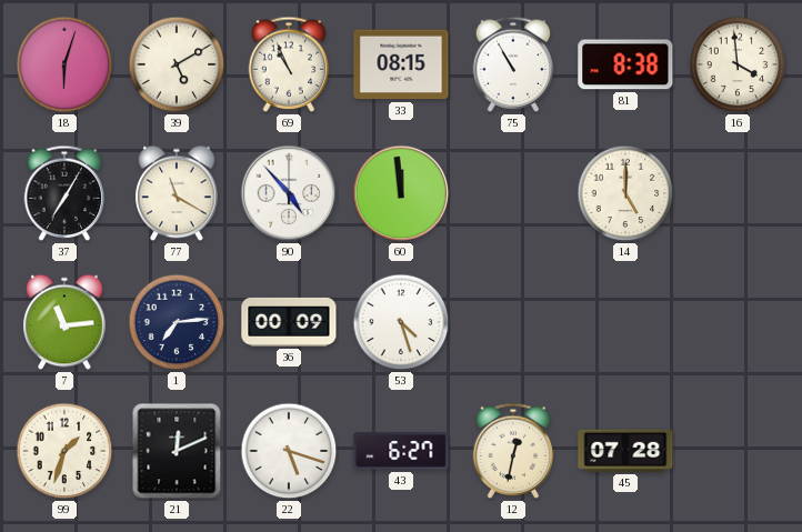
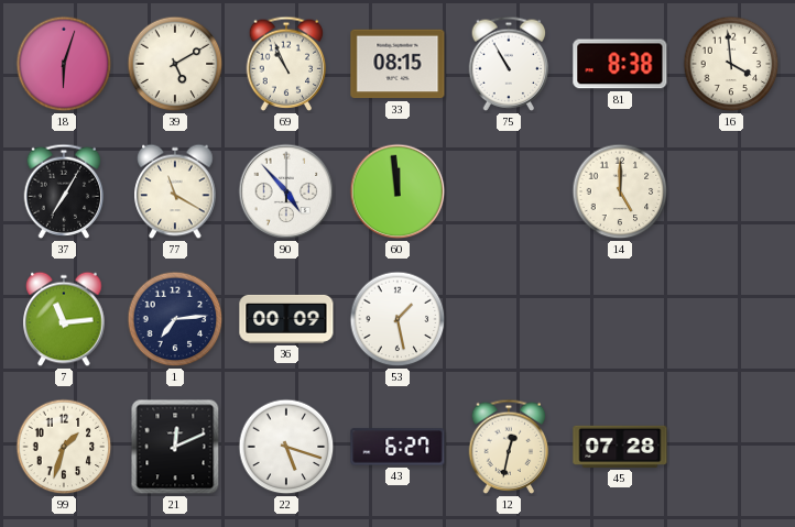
53: 4:27 -> 1:28 (397, 319)
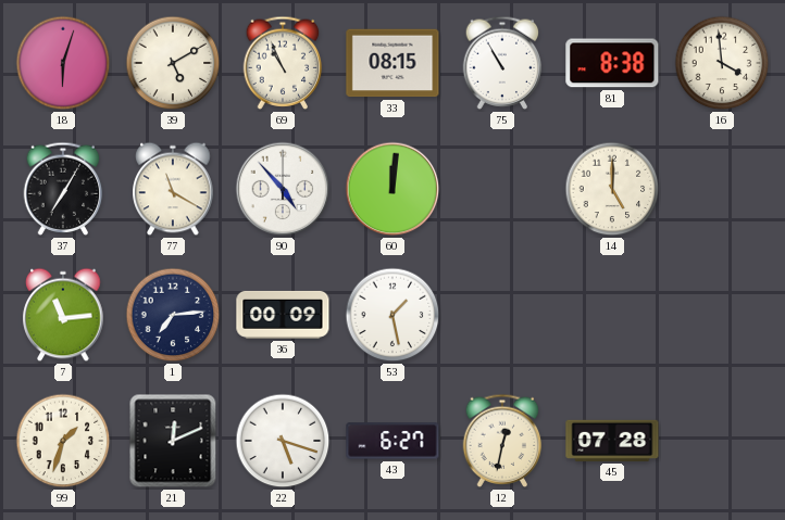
60: 11:59 -> 12:01 (392, 189)
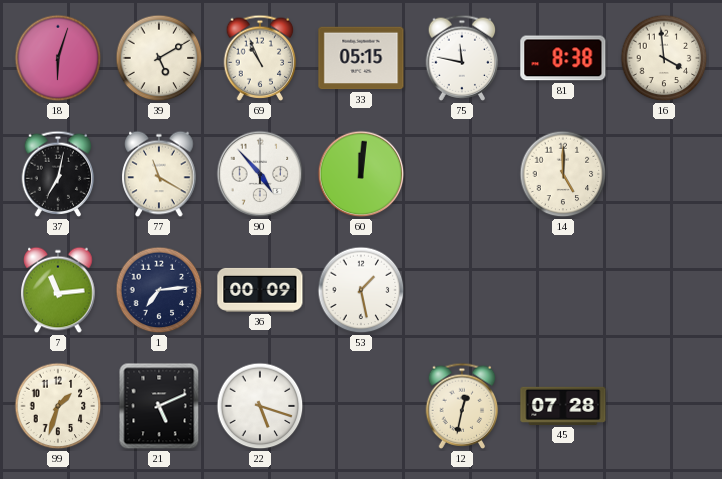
33: 08:15 -> 05:15 (361, 58)
75: 10:55 -> 11:47 (462, 58)
37: 7:05 -> 7:02 (58, 174)
21: 12:11 -> 5:11 (159, 406)
43: 6:27 -> none (392, 441)
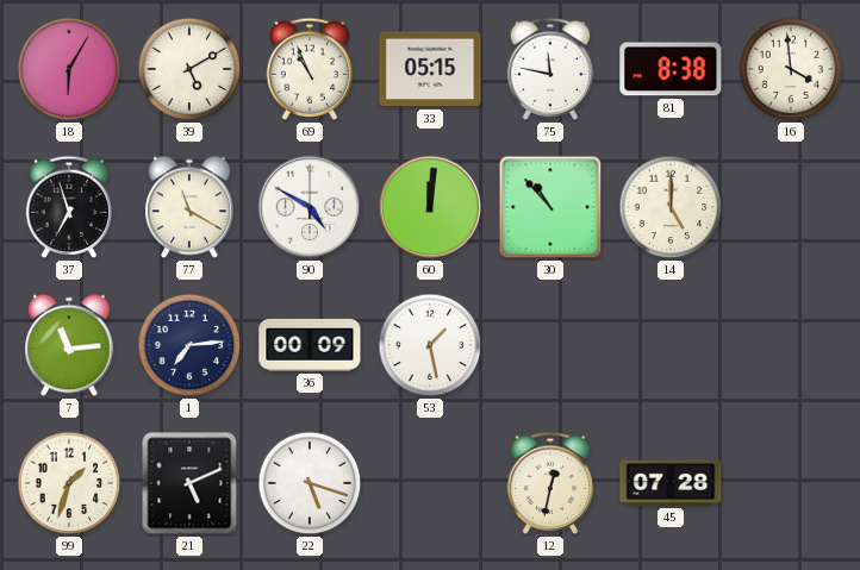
18: 6:03 -> 6:05 (69, 69)
37: 7:02 -> 6:57 (69, 207)
90: 4:53 -> 4:50 (310, 207)
30: none -> 10:53 (550, 207)
